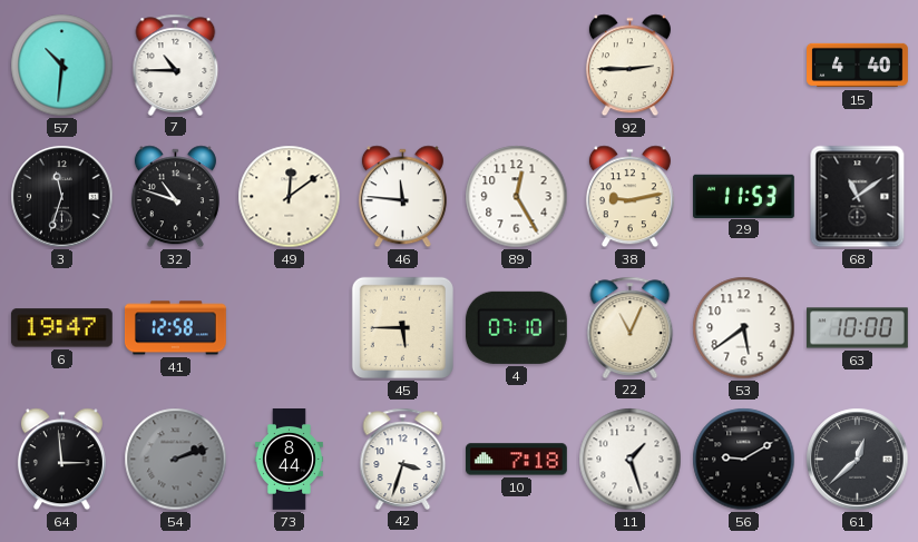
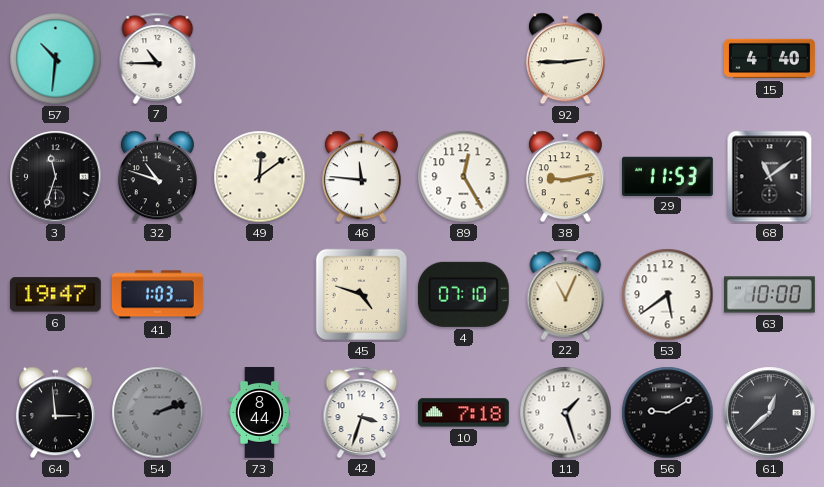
41: 12:58 -> 1:03 (158, 295)
45: 5:45 -> 4:48 (361, 294)
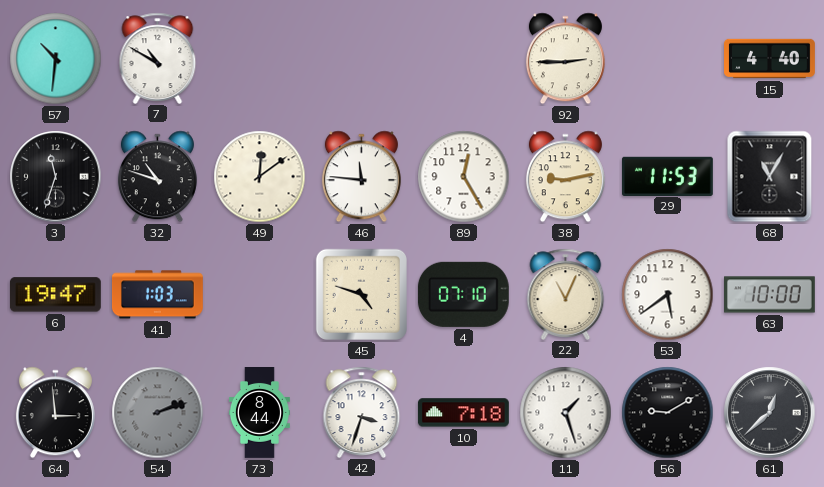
7: 10:45 -> 10:50 (158, 58)
68: 11:09 -> 11:05 (770, 177)
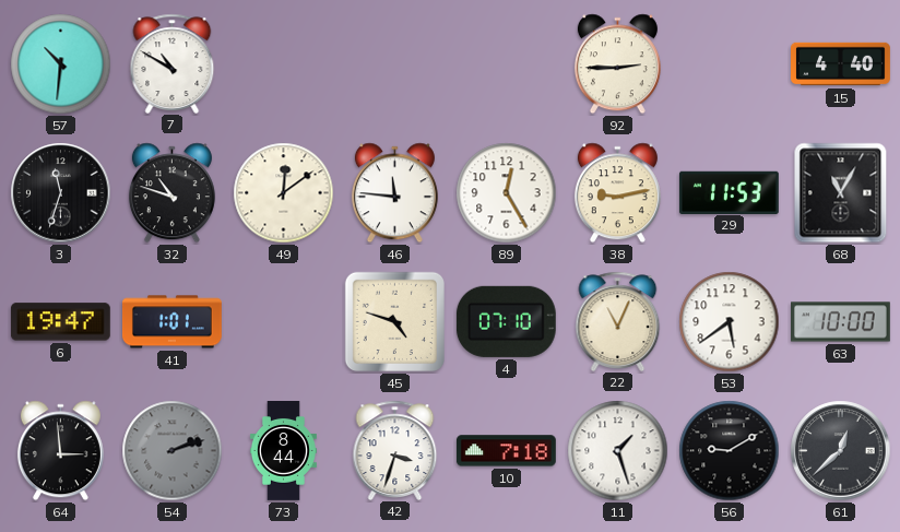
41: 1:03 -> 1:01 (173, 322)
